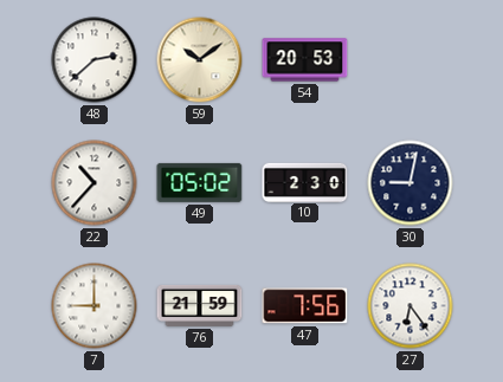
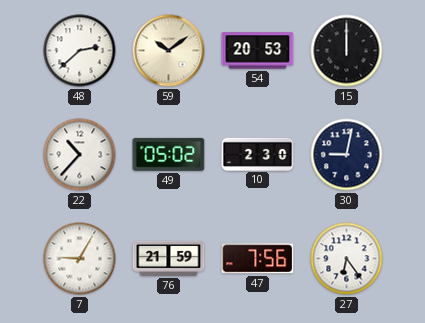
15: none -> 12:00 (347, 51)
7: 9:00 -> 9:05 (80, 259)
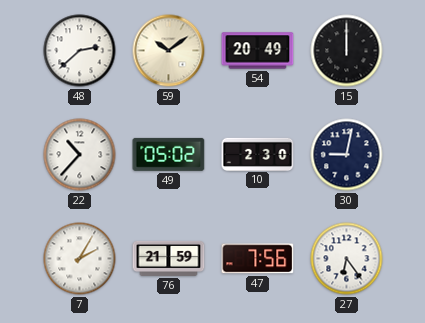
54: 20:53 -> 20:49 (258, 51)
7: 9:05 -> 2:05 (80, 259)
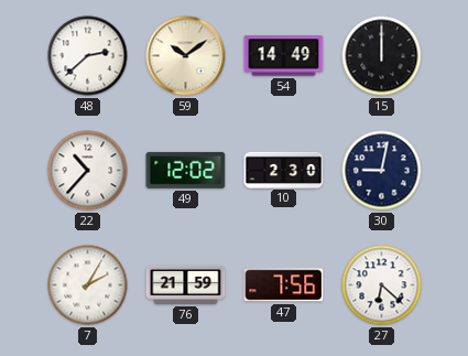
54: 20:49 -> 14:49 (284, 56)
49: 05:02 -> 12:02 (186, 170)
27: 6:24 -> 6:22 (382, 285)
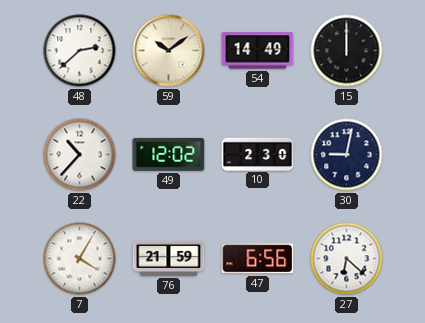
7: 2:05 -> 4:05 (80, 259)
47: 7:56 -> 6:56 (258, 259)
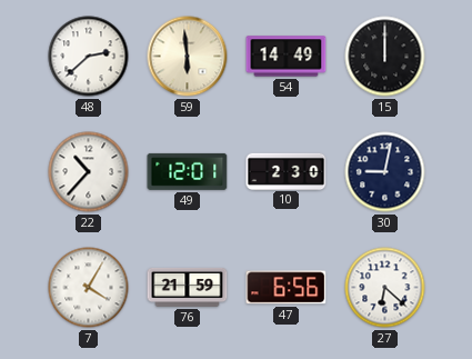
59: 10:09 -> 5:59 (188, 57)
49: 12:02 -> 12:01 (188, 171)
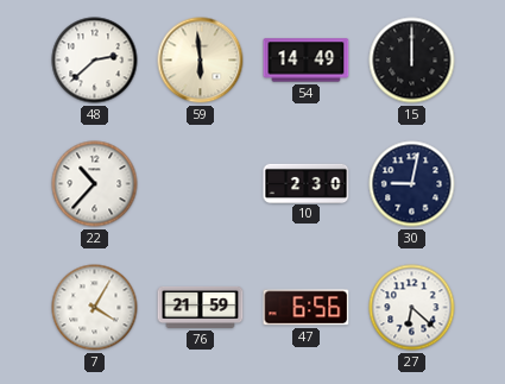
49: 12:01 -> none (188, 171)
